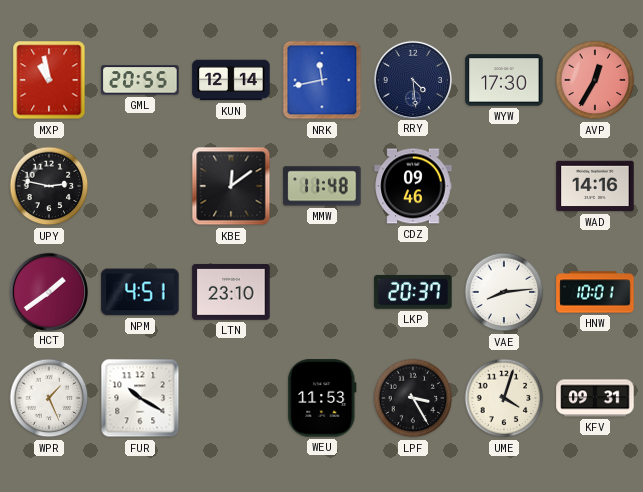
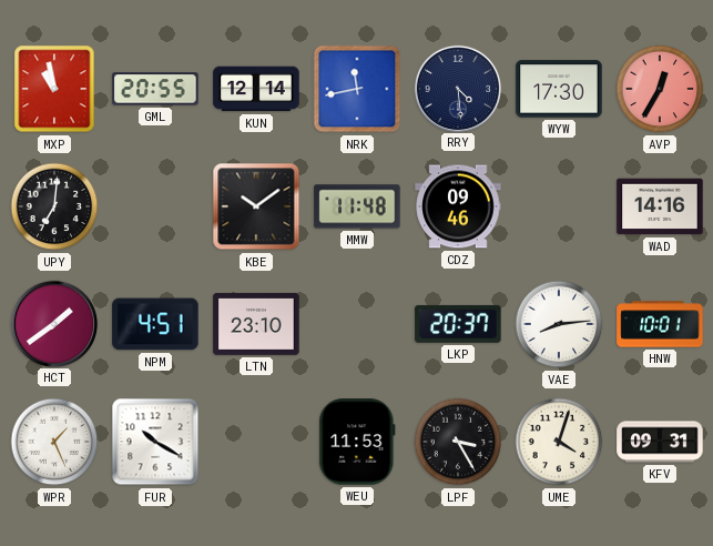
UPY: 2:47 -> 7:01 (54, 206)
KBE: 12:09 -> 10:09 (256, 206)
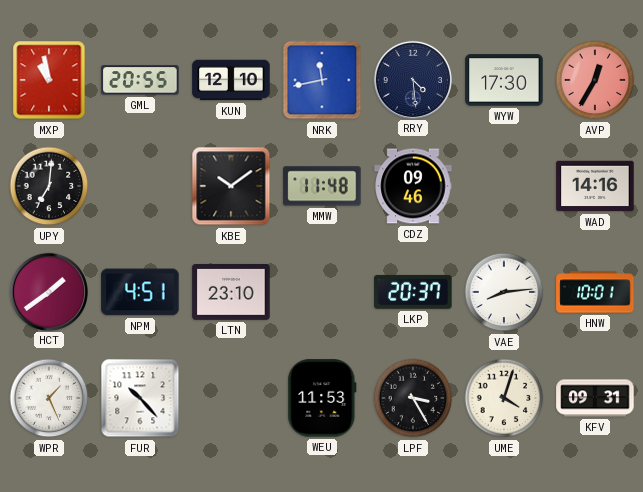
KUN: 12:14 -> 12:10 (231, 80)
FUR: 10:20 -> 10:23 (140, 398)
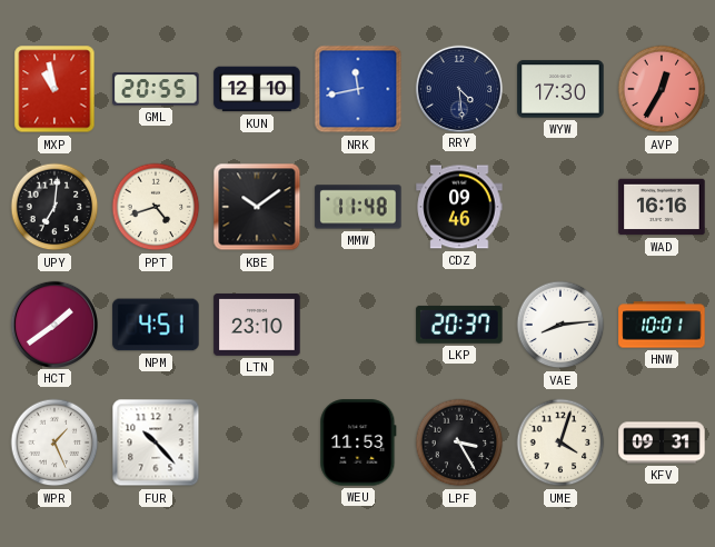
PPT: none -> 4:42 (156, 207)
WAD: 14:16 -> 16:16 (662, 207)
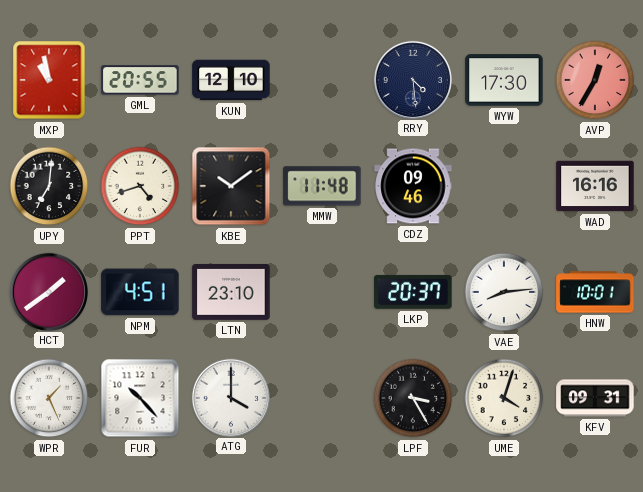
NRK: 11:43 -> none (358, 89)
ATG: none -> 4:00 (230, 397)
WEU: 11:53 -> none (358, 442)
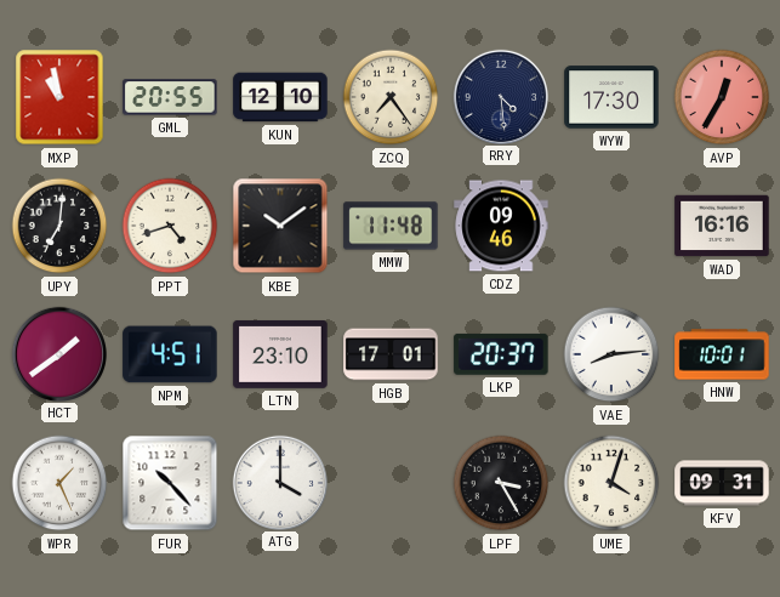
ZCQ: none -> 7:24 (391, 97)
HGB: none -> 17:01 (391, 354)
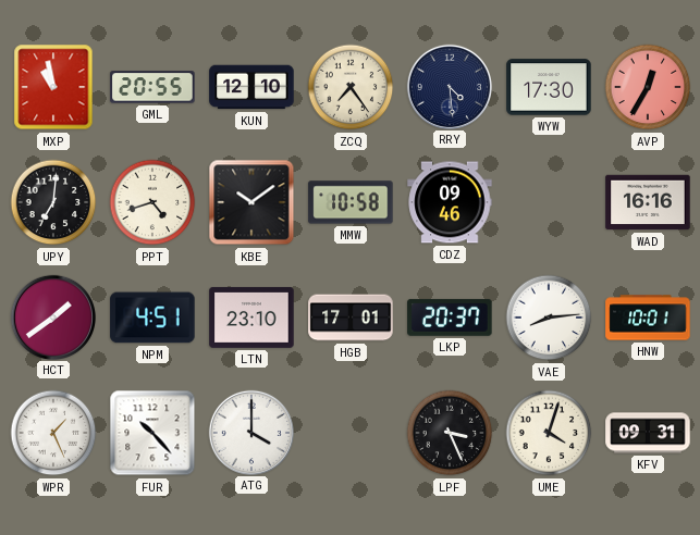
MMW: 11:48 -> 10:58 (351, 202)
LPF: 3:25 -> 3:26 (450, 433)
